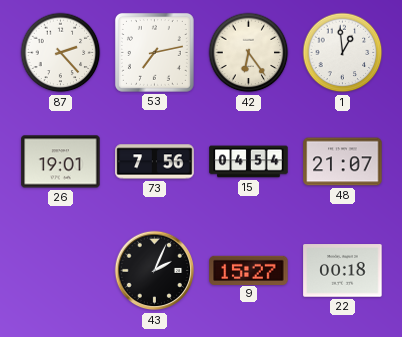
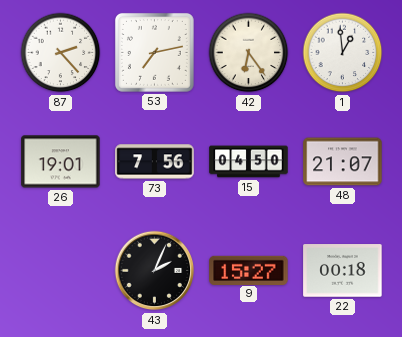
15: 04:54 -> 04:50 (249, 162)
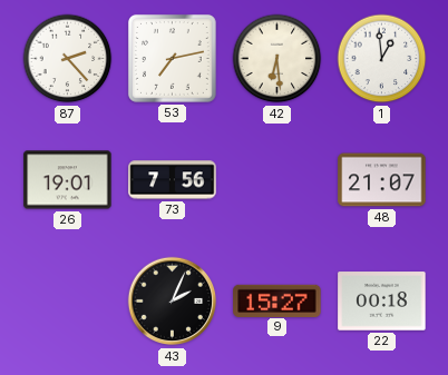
42: 6:24 -> 6:29 (277, 59)
15: 04:50 -> none (249, 162)
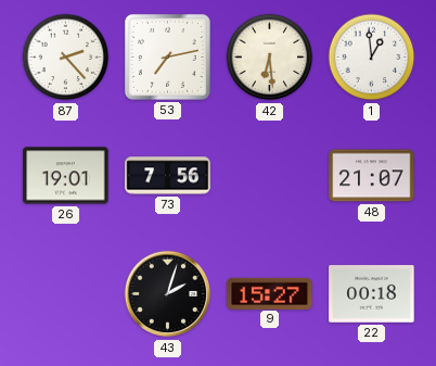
43: 2:04 -> 2:03 (168, 294)
